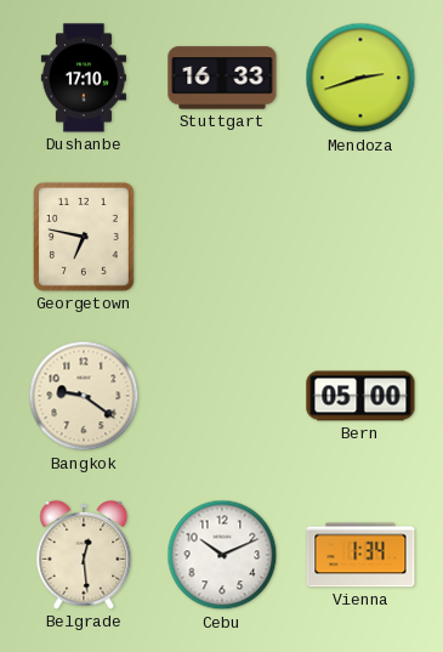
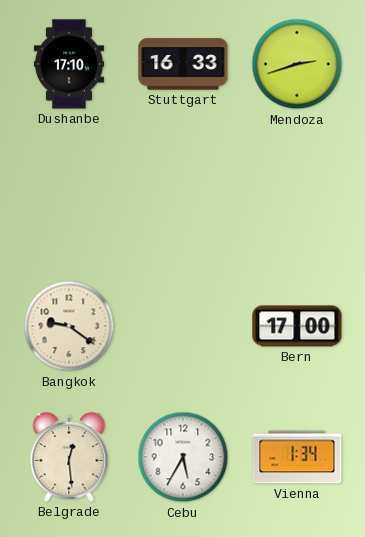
Georgetown: 6:47 -> none (85, 238)
Bern: 05:00 -> 17:00 (297, 326)
Cebu: 10:11 -> 5:35 (183, 457)
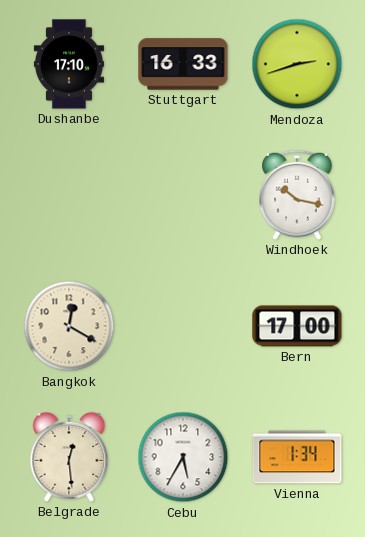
Windhoek: none -> 10:17 (297, 195)
Bangkok: 9:21 -> 12:20 (69, 326)
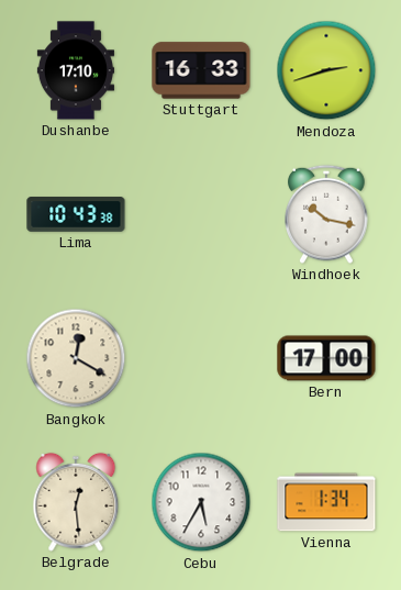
Lima: none -> 10:43 (76, 214)
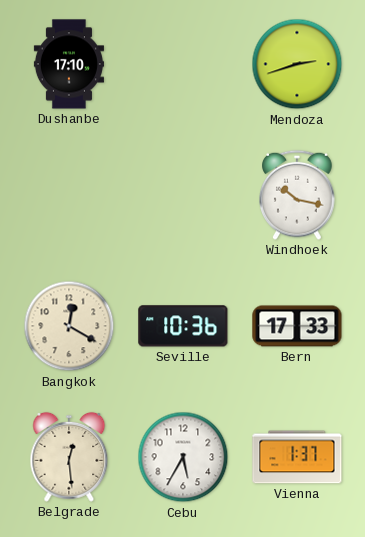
Stuttgart: 16:33 -> none (201, 70)
Lima: 10:43 -> none (76, 214)
Seville: none -> 10:36 (183, 326)
Bern: 17:00 -> 17:33 (297, 326)
Vienna: 1:34 -> 1:37 (297, 457)
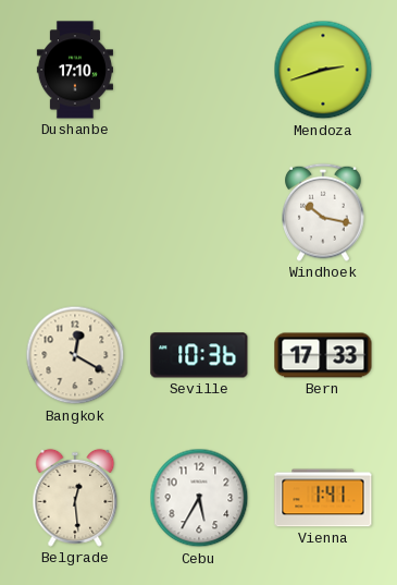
Vienna: 1:37 -> 1:41 (323, 498)
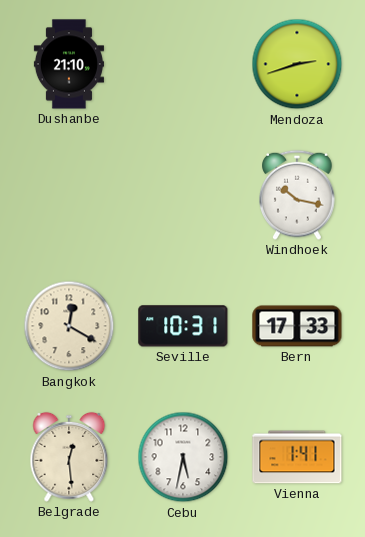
Dushanbe: 17:10 -> 21:10 (69, 64)
Seville: 10:36 -> 10:31 (183, 326)
Cebu: 5:35 -> 5:32 (183, 457)
